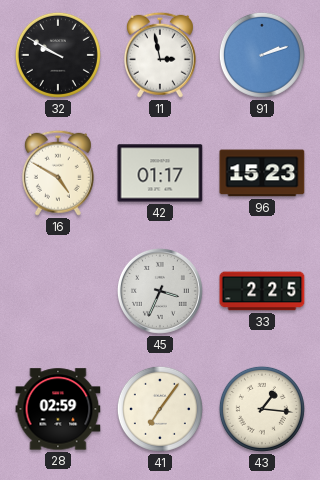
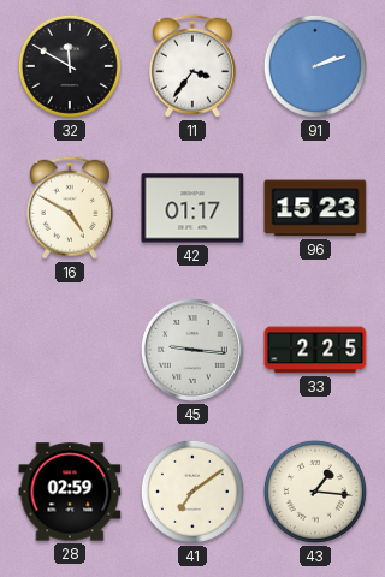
32: 9:50 -> 11:50 (70, 66)
11: 2:58 -> 3:36 (192, 66)
45: 3:34 -> 9:16 (192, 350)
41: 7:06 -> 7:09 (192, 492)
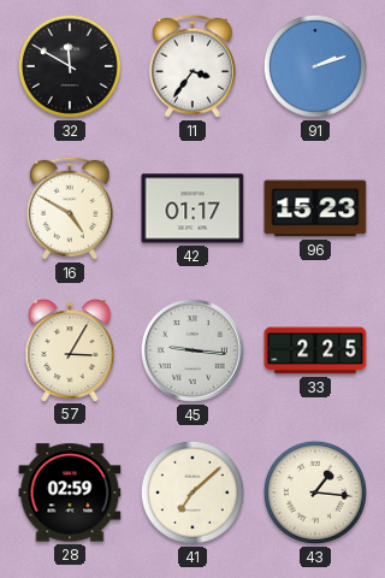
57: none -> 3:05 (70, 350)
41: 7:09 -> 7:08 (192, 493)
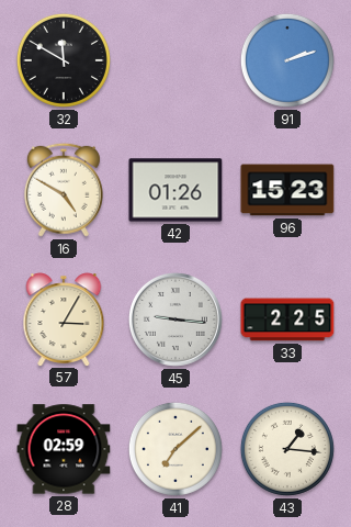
11: 3:36 -> none (192, 66)
42: 01:17 -> 01:26 (175, 190)
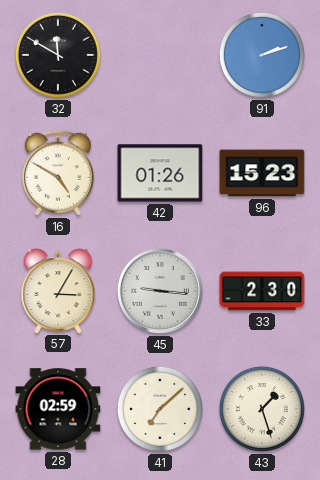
33: 2:25 -> 2:30 (262, 291)
43: 1:16 -> 1:27 (262, 409)
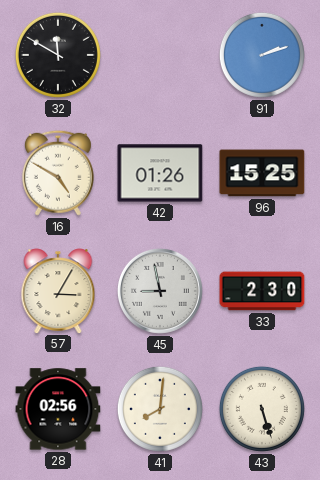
96: 15:23 -> 15:25 (262, 173)
45: 9:16 -> 8:58 (160, 291)
28: 02:59 -> 02:56 (58, 409)
41: 7:08 -> 8:01 (160, 409)
43: 1:27 -> 5:27 (262, 409)
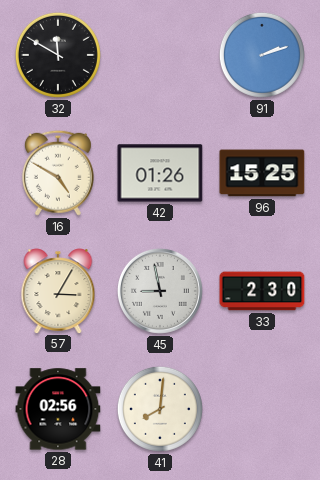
43: 5:27 -> none (262, 409)
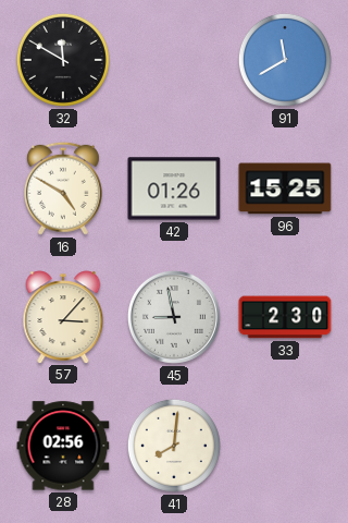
91: 2:12 -> 11:40 (285, 60)
57: 3:05 -> 3:07 (63, 317)
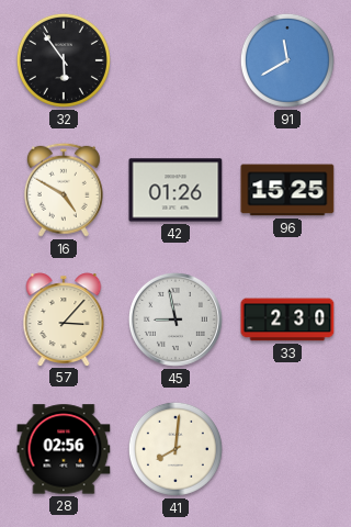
32: 11:50 -> 5:54 (64, 60)
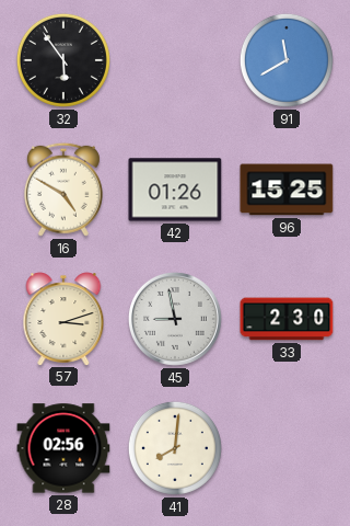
57: 3:07 -> 3:12 (63, 319)
